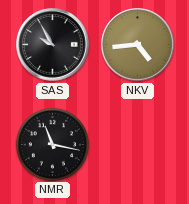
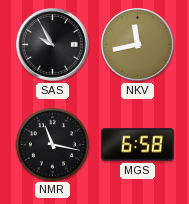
NKV: 4:44 -> 11:43 (138, 45)
MGS: none -> 6:58 (138, 145)
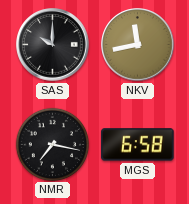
SAS: 9:55 -> 10:00 (53, 45)
NMR: 11:17 -> 7:17 (52, 144)
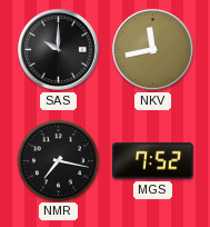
MGS: 6:58 -> 7:52 (153, 161)
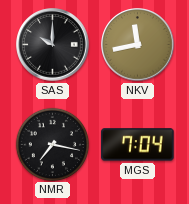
MGS: 7:52 -> 7:04 (138, 145)
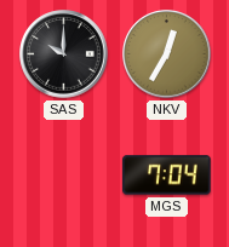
NKV: 11:43 -> 12:35 (167, 54)
NMR: 7:17 -> none (52, 144)
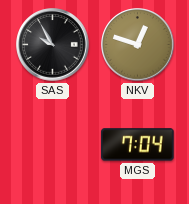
SAS: 10:00 -> 9:55 (53, 45)
NKV: 12:35 -> 12:48 (138, 45)
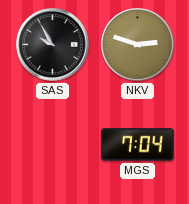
NKV: 12:48 -> 2:48 (138, 45)
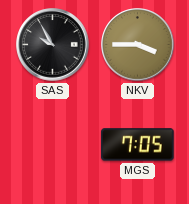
NKV: 2:48 -> 3:45 (138, 45)
MGS: 7:04 -> 7:05 (138, 145)
